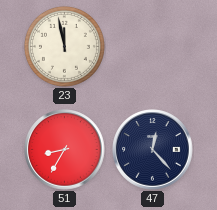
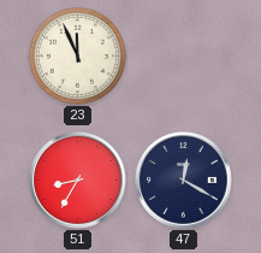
23: 11:58 -> 11:56 (77, 55)
47: 12:23 -> 12:20 (184, 181)
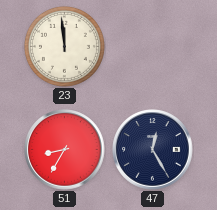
23: 11:56 -> 11:59 (64, 46)
47: 12:20 -> 12:25 (153, 150)
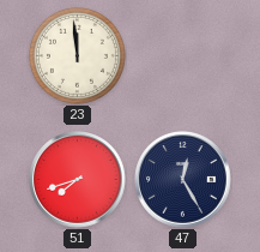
51: 8:35 -> 7:42 (78, 180)
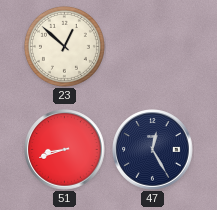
23: 11:59 -> 12:52 (64, 46)
51: 7:42 -> 8:42 (65, 150)
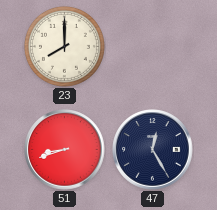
23: 12:52 -> 8:00 (64, 46)
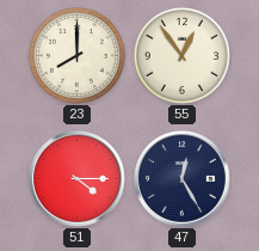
55: none -> 12:54 (181, 55)
51: 8:42 -> 4:15 (78, 179)
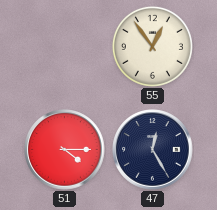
23: 8:00 -> none (76, 55)
